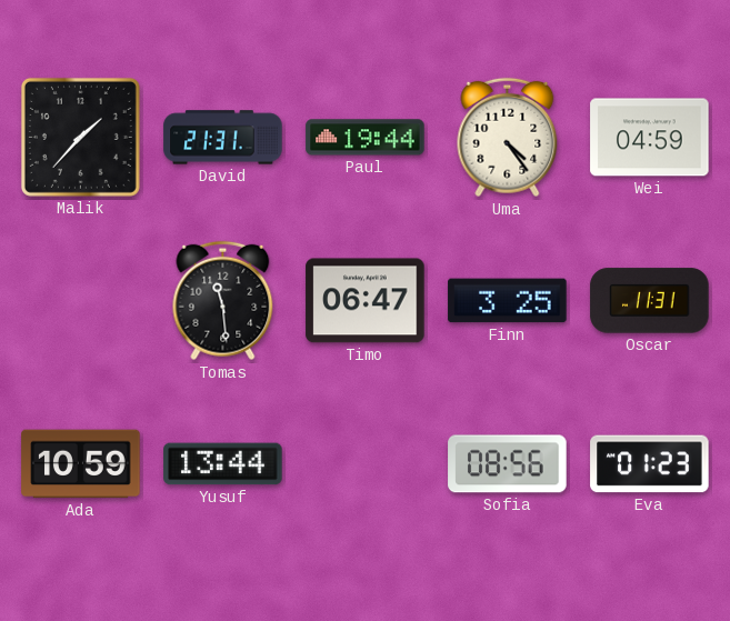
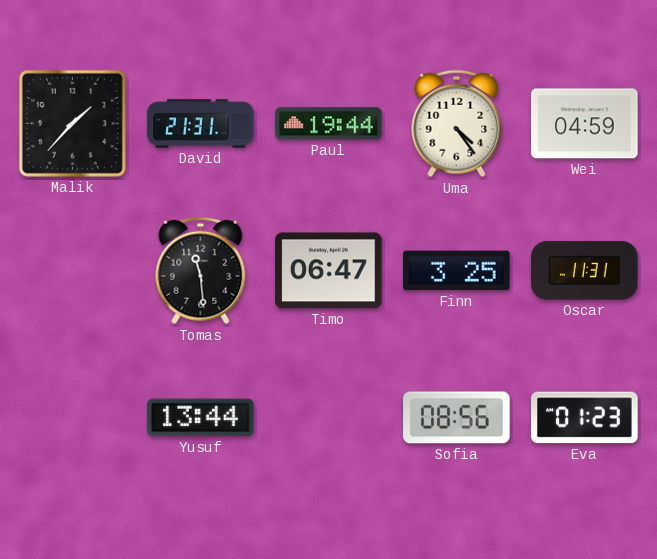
Ada: 10:59 -> none (81, 464)
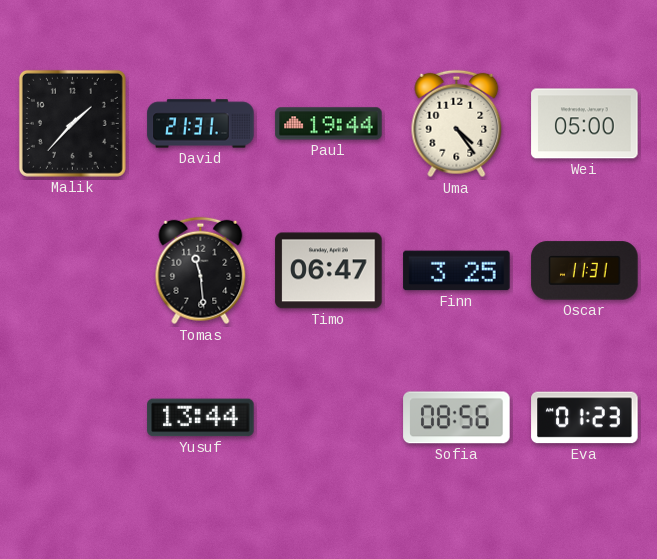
Wei: 04:59 -> 05:00 (585, 124)
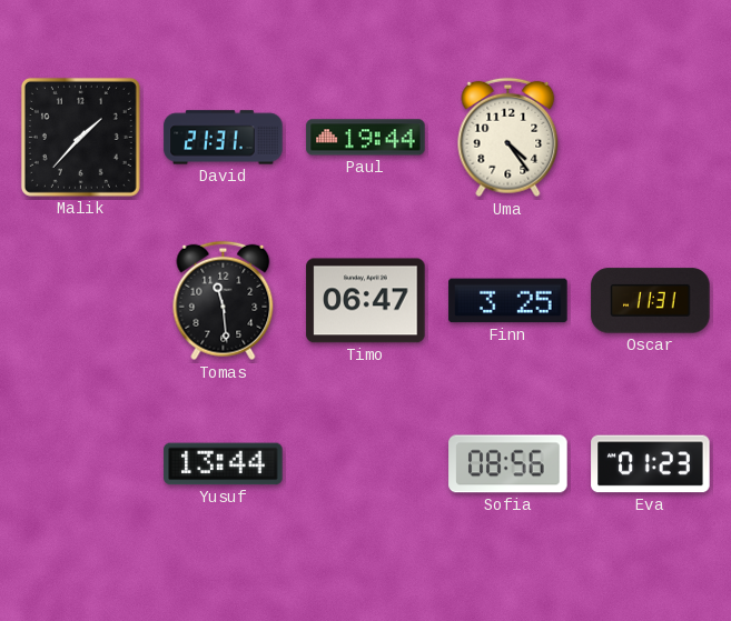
Wei: 05:00 -> none (585, 124)
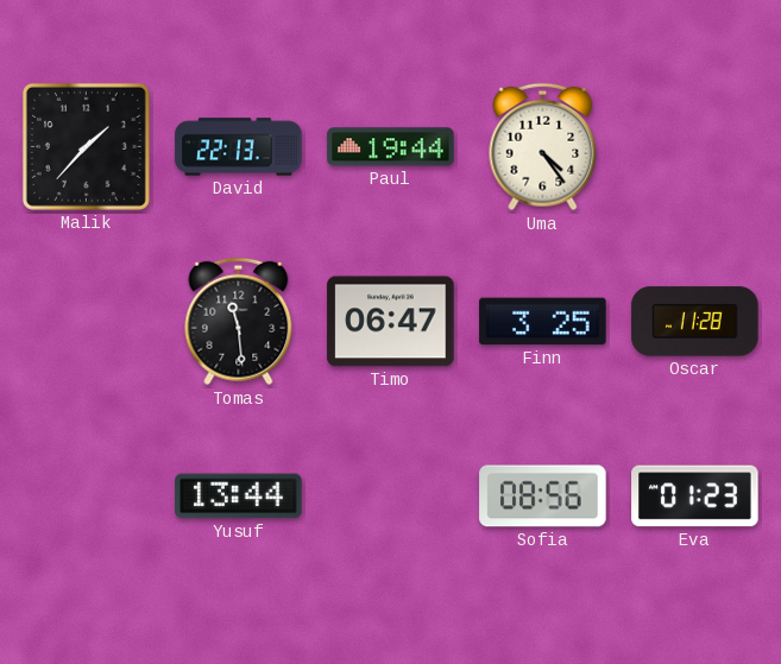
David: 21:31 -> 22:13 (239, 147)
Oscar: 11:31 -> 11:28 (695, 322)
